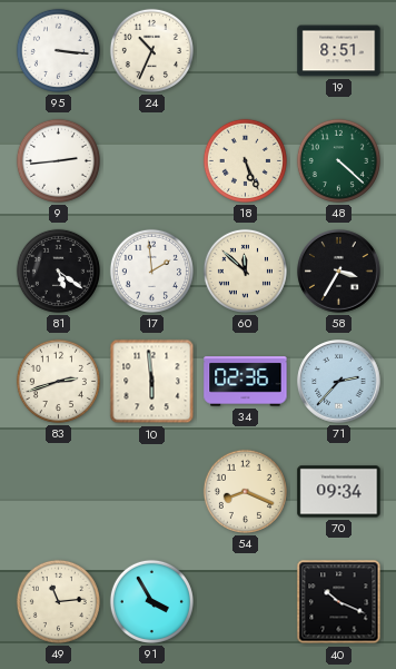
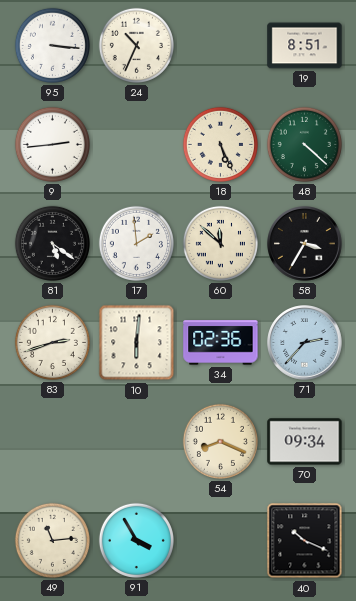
10: 5:59 -> 6:01 (137, 343)
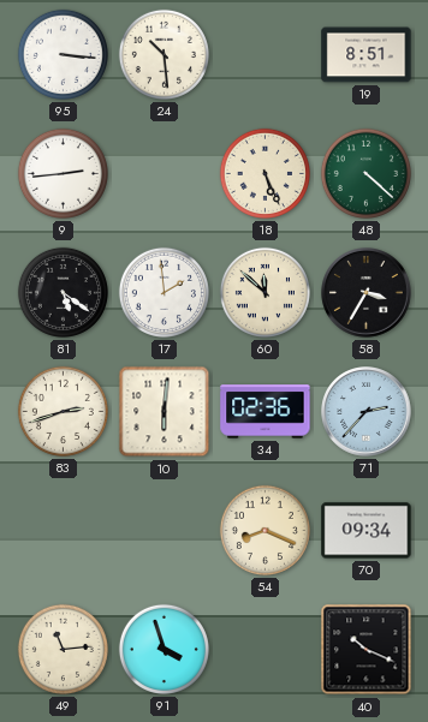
24: 10:34 -> 10:29 (164, 54)
91: 3:55 -> 3:57 (164, 649)
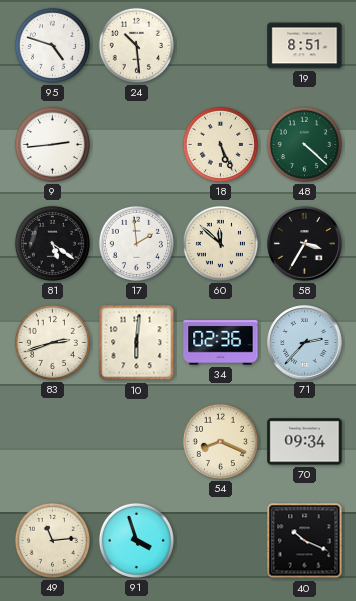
95: 3:16 -> 4:48 (52, 45)
